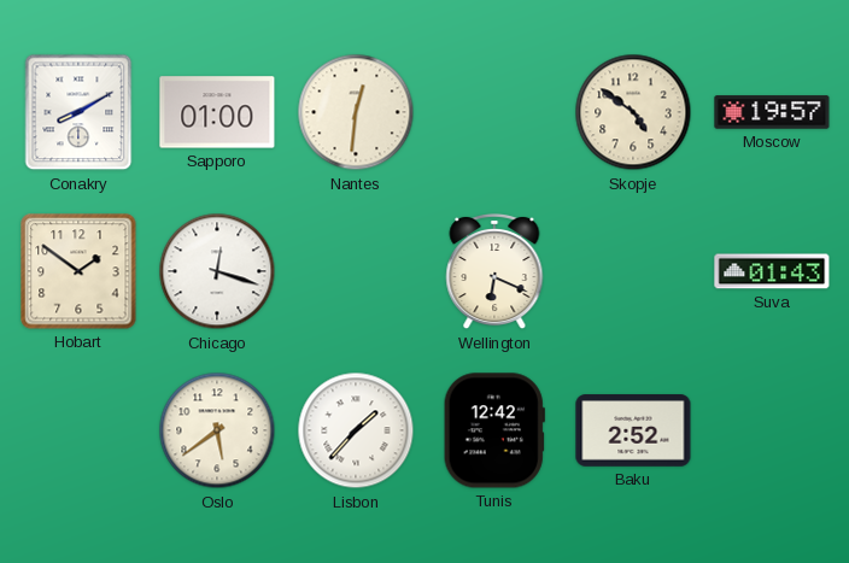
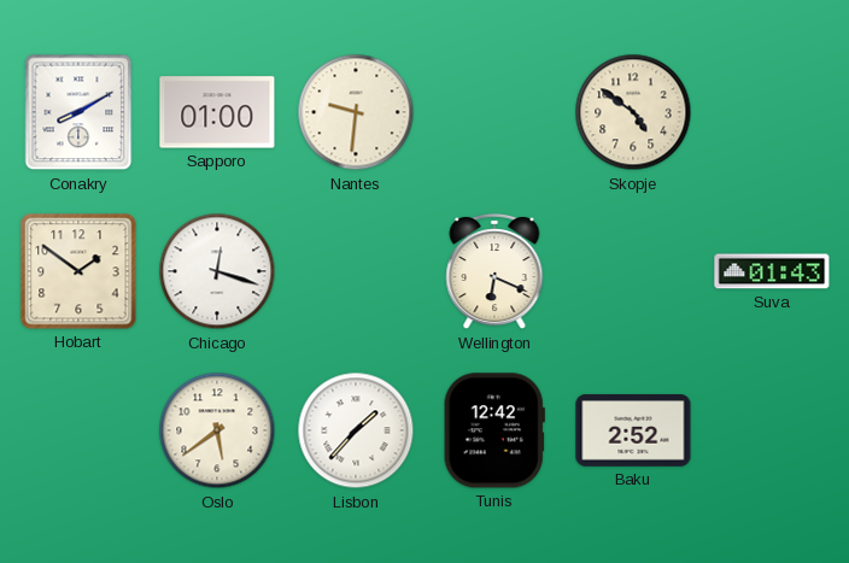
Nantes: 12:31 -> 9:31 (356, 112)
Moscow: 19:57 -> none (772, 112)
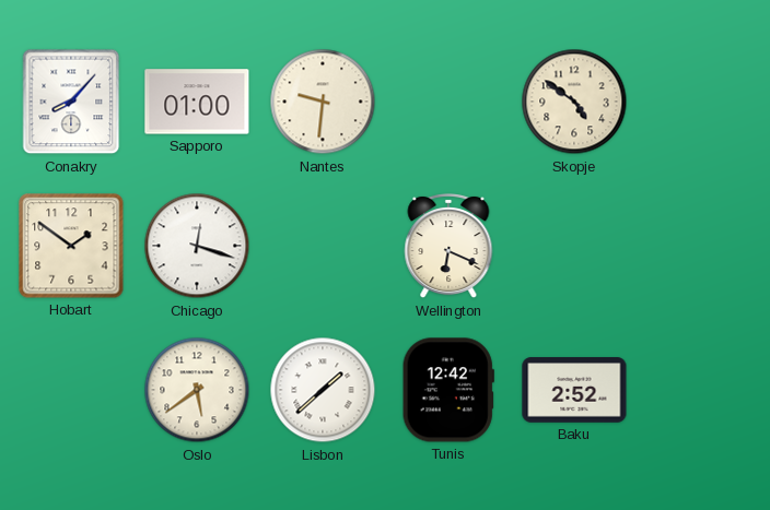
Conakry: 8:10 -> 8:07 (71, 102)
Suva: 01:43 -> none (772, 271)
Lisbon: 1:37 -> 1:38 (323, 390)
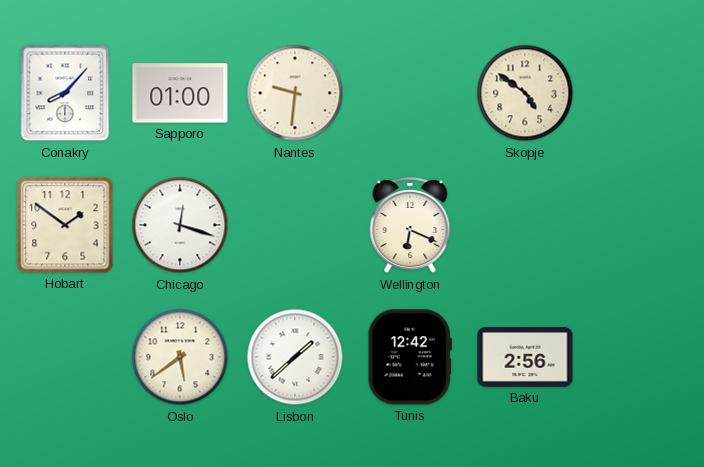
Baku: 2:52 -> 2:56 (525, 357)
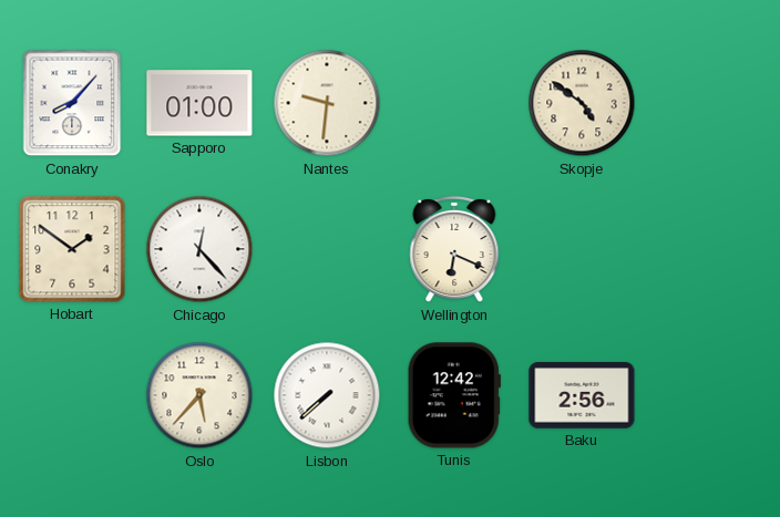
Chicago: 12:18 -> 12:23 (199, 249)
Oslo: 5:39 -> 5:37 (199, 395)
Lisbon: 1:38 -> 7:38 (327, 395)
